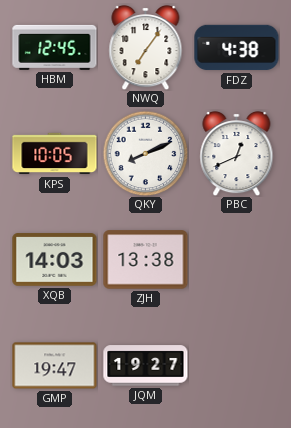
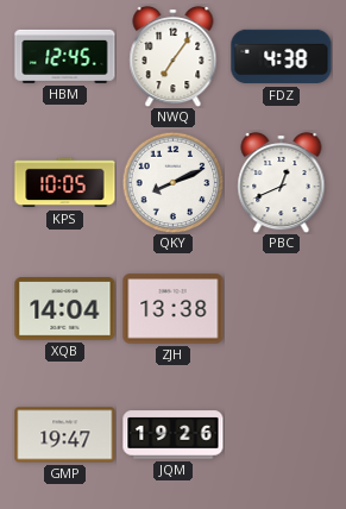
XQB: 14:03 -> 14:04 (65, 309)
JQM: 19:27 -> 19:26 (174, 435)
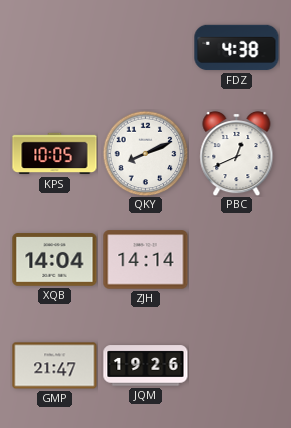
HBM: 12:45 -> none (65, 56)
NWQ: 7:06 -> none (174, 56)
ZJH: 13:38 -> 14:14 (146, 260)
GMP: 19:47 -> 21:47 (55, 366)
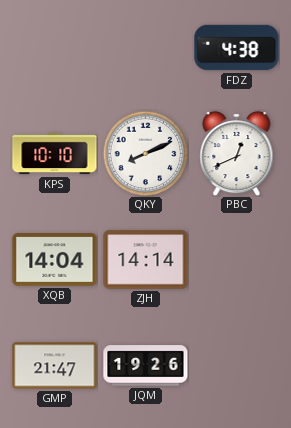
KPS: 10:05 -> 10:10 (55, 154)
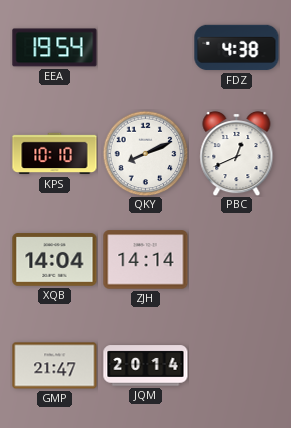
EEA: none -> 19:54 (55, 48)
JQM: 19:26 -> 20:14 (146, 366)
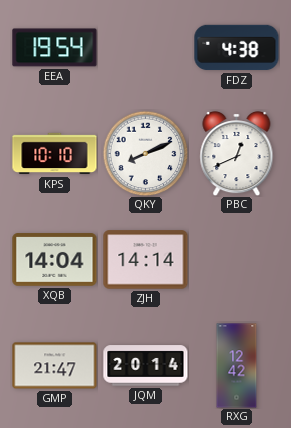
RXG: none -> 12:42 (237, 366)
